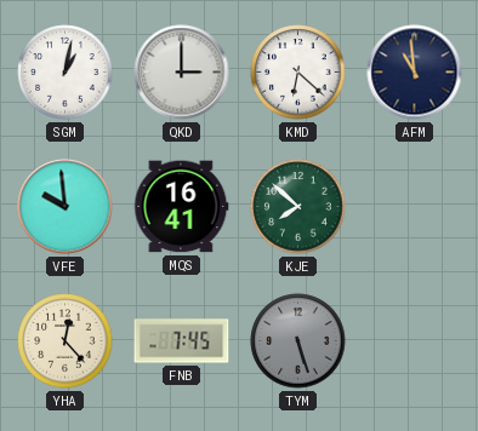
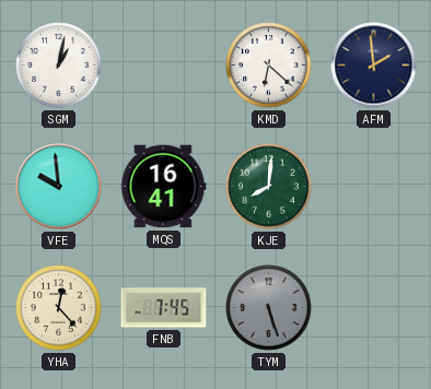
QKD: 3:00 -> none (182, 73)
AFM: 10:59 -> 1:59 (374, 66)
KJE: 7:52 -> 8:01 (269, 187)
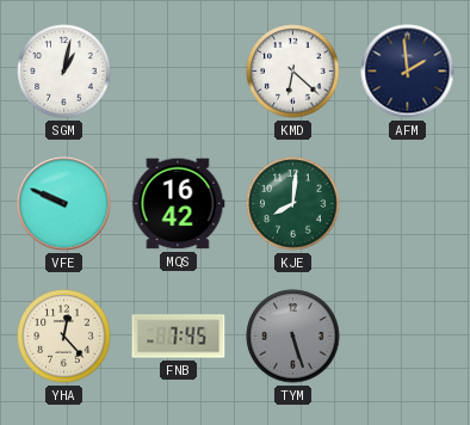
VFE: 9:59 -> 9:49 (64, 204)
MQS: 16:41 -> 16:42 (179, 204)
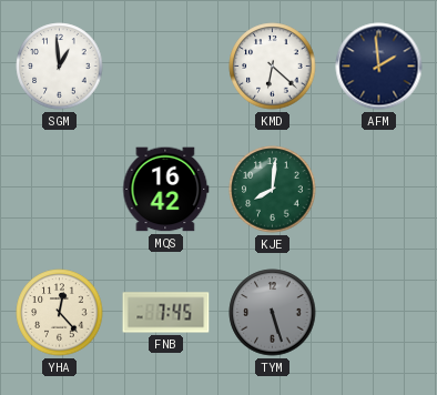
SGM: 1:02 -> 12:59 (60, 67)
VFE: 9:49 -> none (64, 204)
